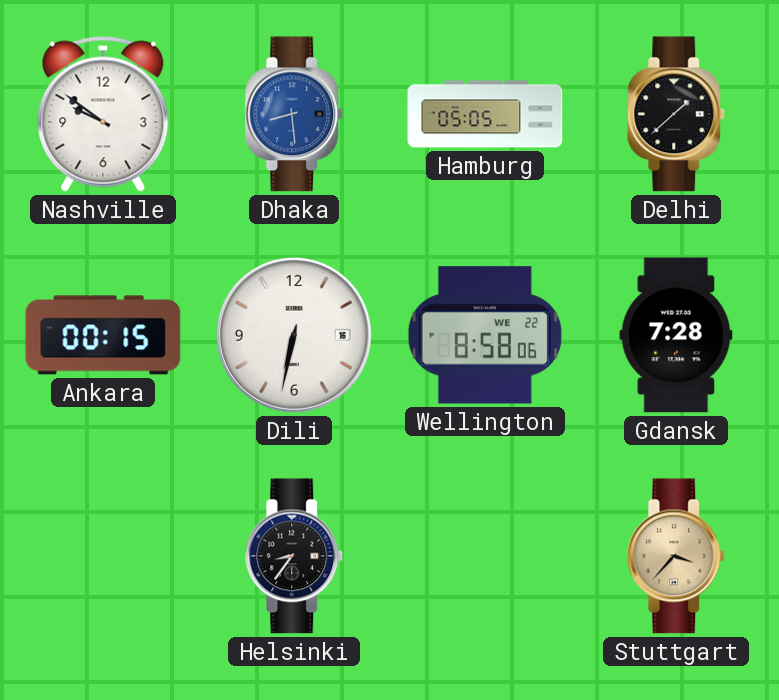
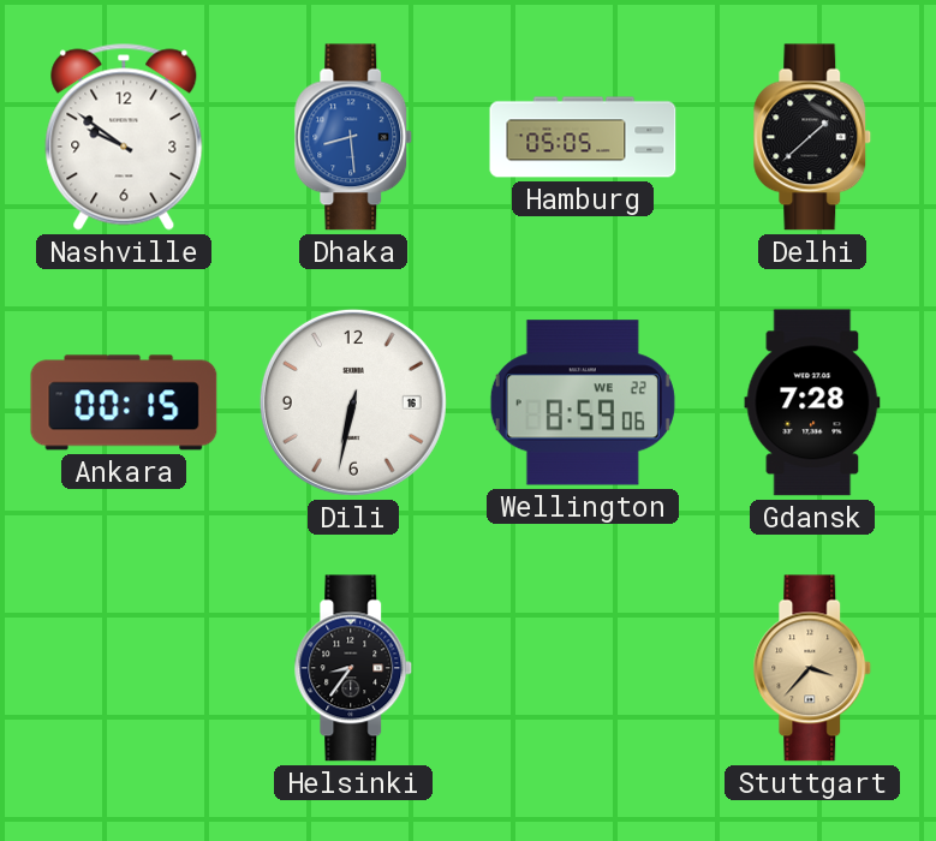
Wellington: 8:58 -> 8:59 (583, 402)
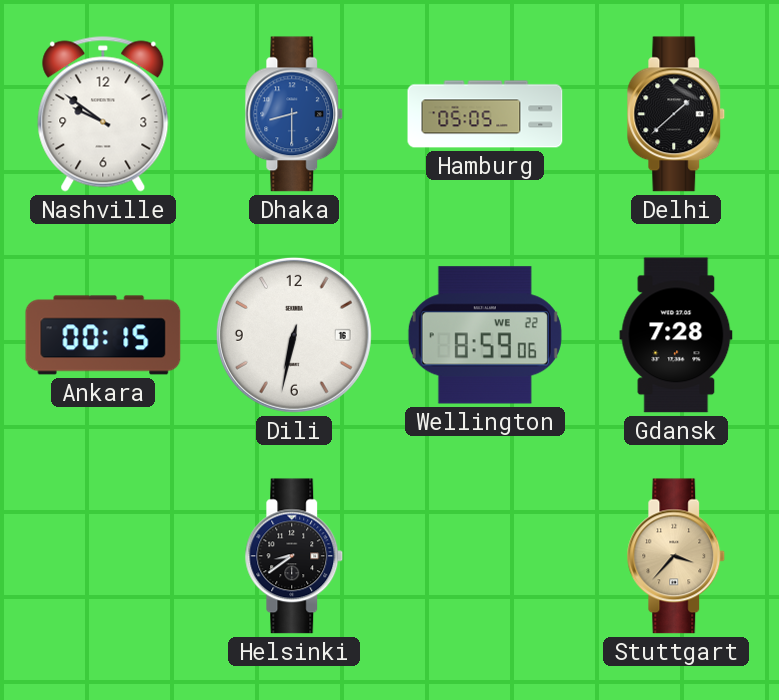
Dhaka: 8:29 -> 8:30 (294, 114)
Helsinki: 8:36 -> 8:39 (294, 556)
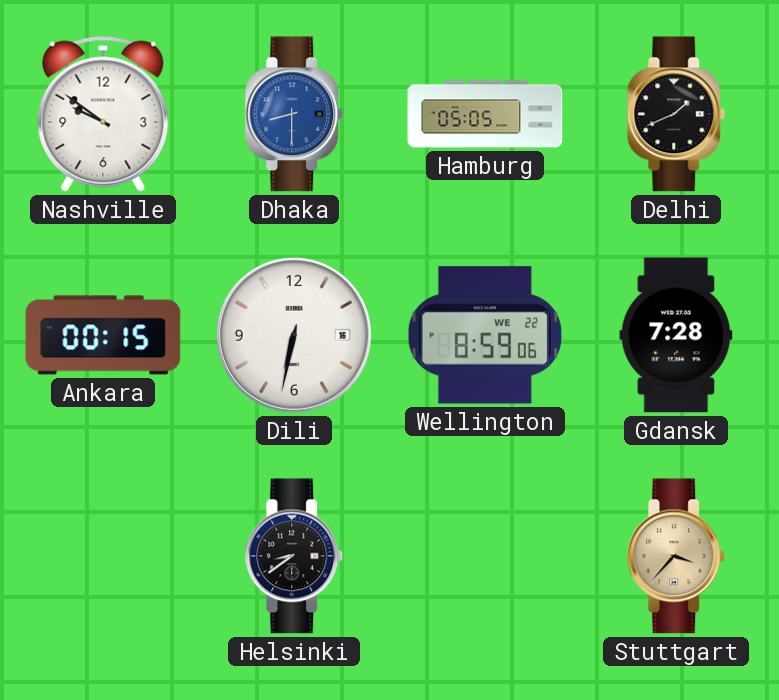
Delhi: 1:38 -> 1:41 (676, 114)
